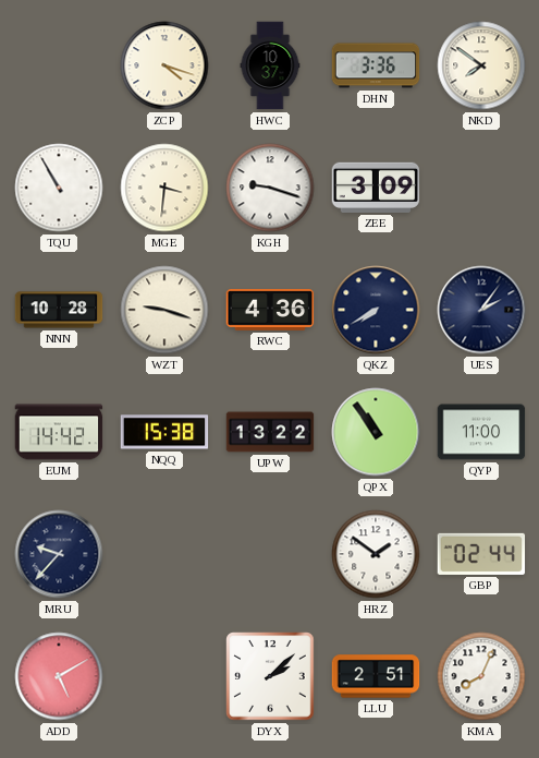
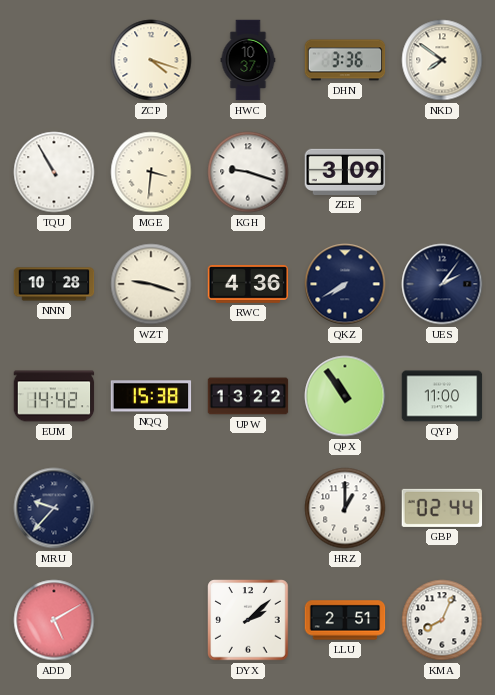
HRZ: 1:51 -> 1:00 (345, 508)
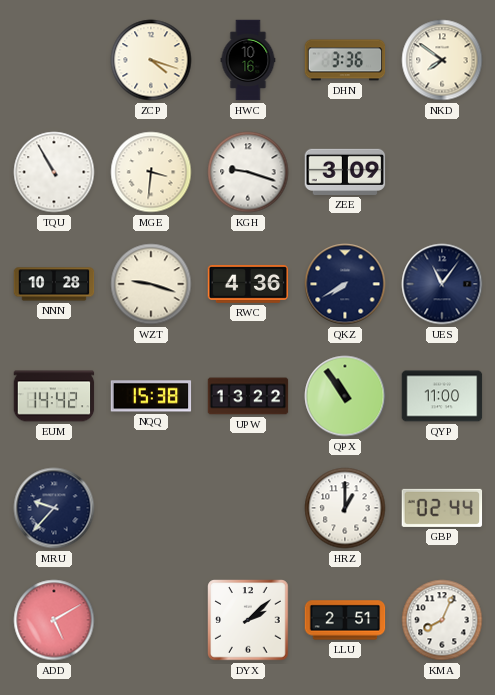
HWC: 10:37 -> 10:16 (248, 60)
UES: 2:06 -> 11:06 (442, 284)
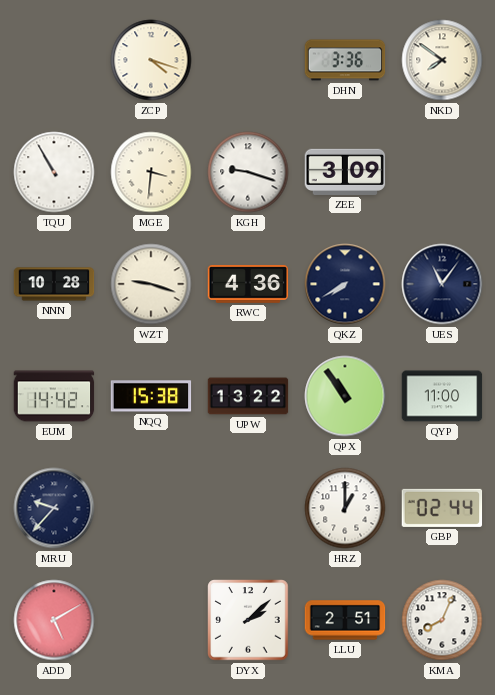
HWC: 10:16 -> none (248, 60)
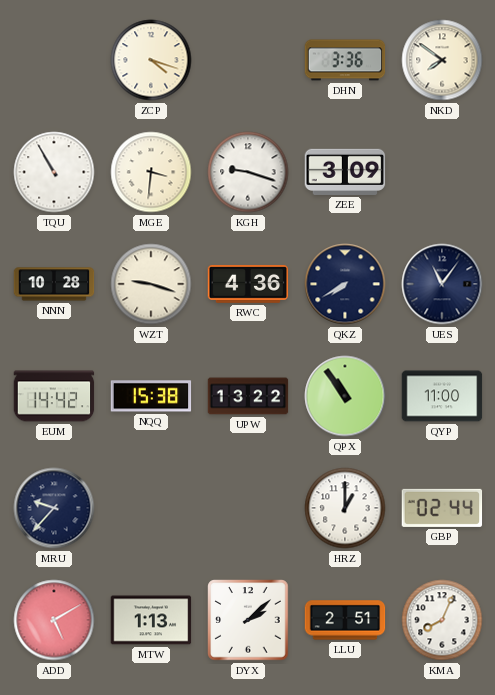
MTW: none -> 1:13 (151, 620)
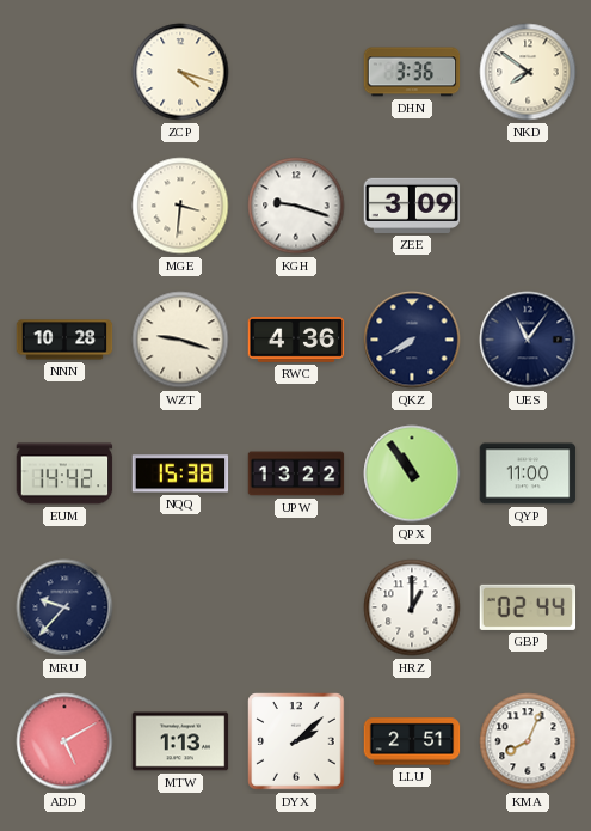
TQU: 10:55 -> none (54, 172)
